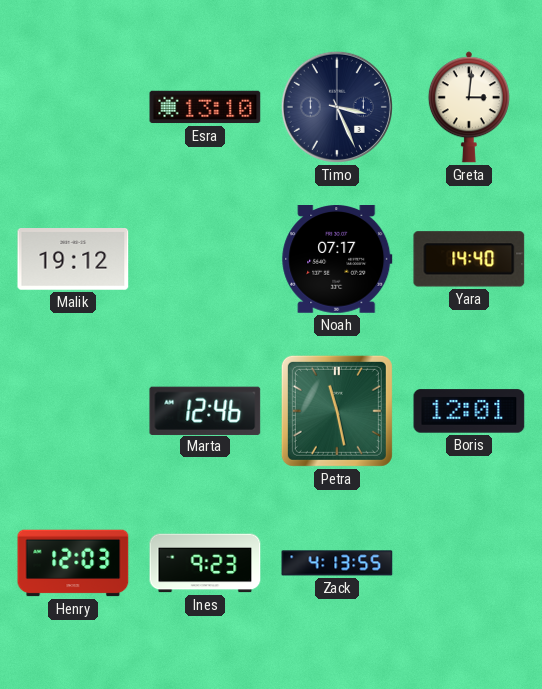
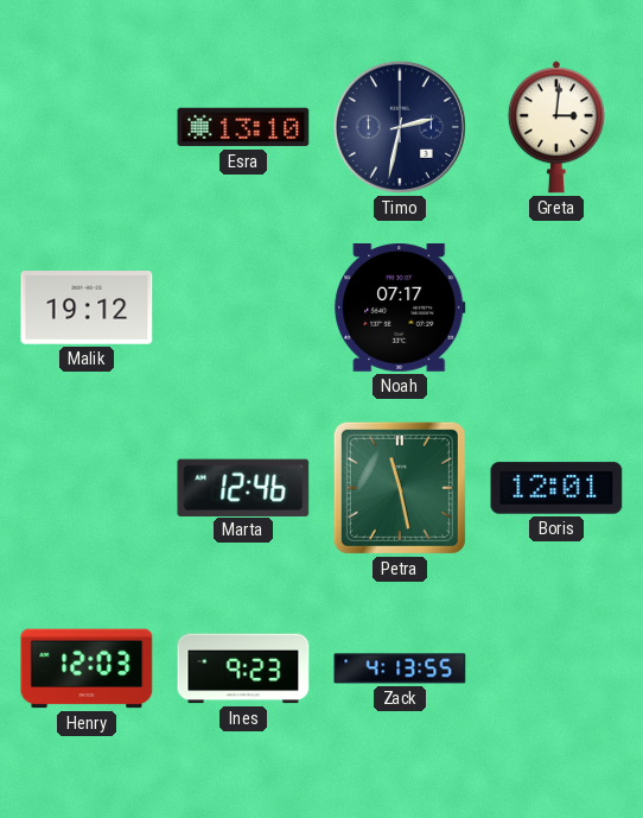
Timo: 3:26 -> 2:32 (400, 127)
Yara: 14:40 -> none (469, 259)
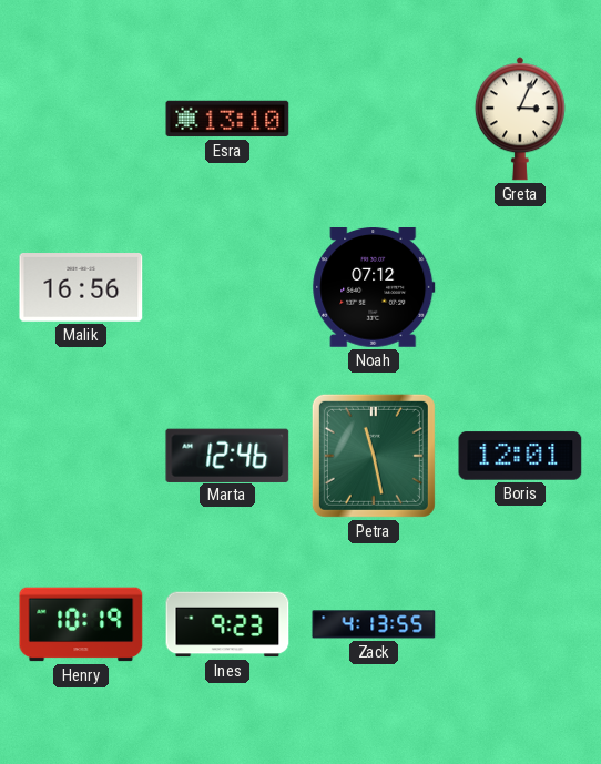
Timo: 2:32 -> none (400, 127)
Greta: 3:01 -> 3:04 (520, 119)
Malik: 19:12 -> 16:56 (81, 288)
Noah: 07:17 -> 07:12 (374, 288)
Henry: 12:03 -> 10:19 (81, 624)
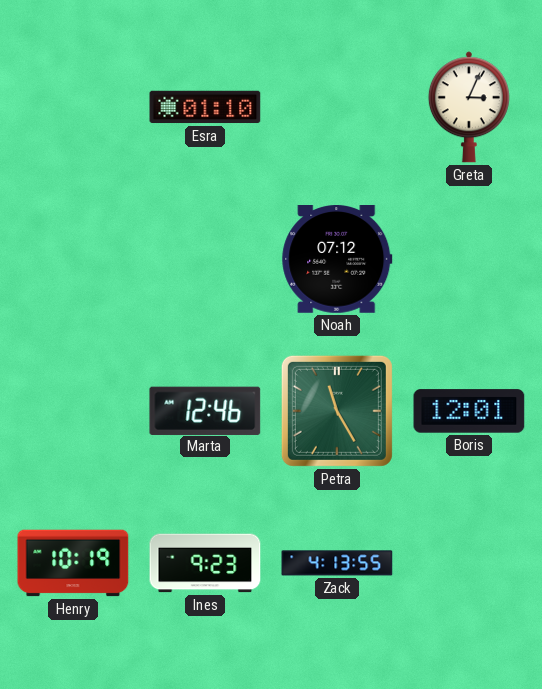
Esra: 13:10 -> 01:10 (205, 107)
Malik: 16:56 -> none (81, 288)
Petra: 11:28 -> 11:25 (337, 411)
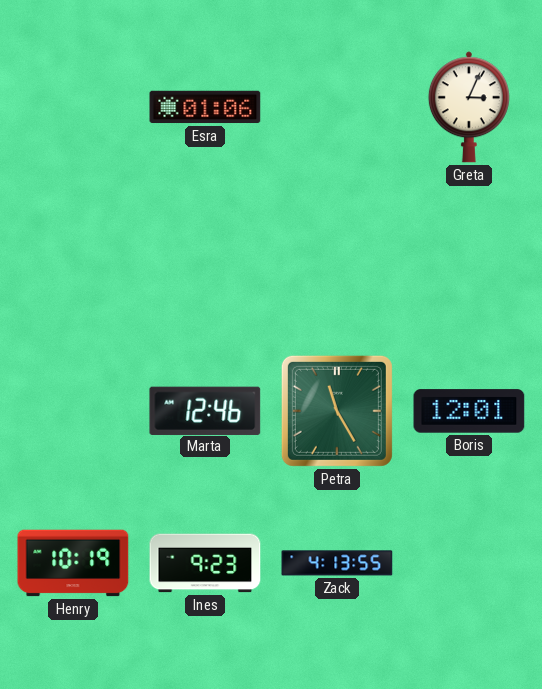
Esra: 01:10 -> 01:06 (205, 107)
Noah: 07:12 -> none (337, 260)
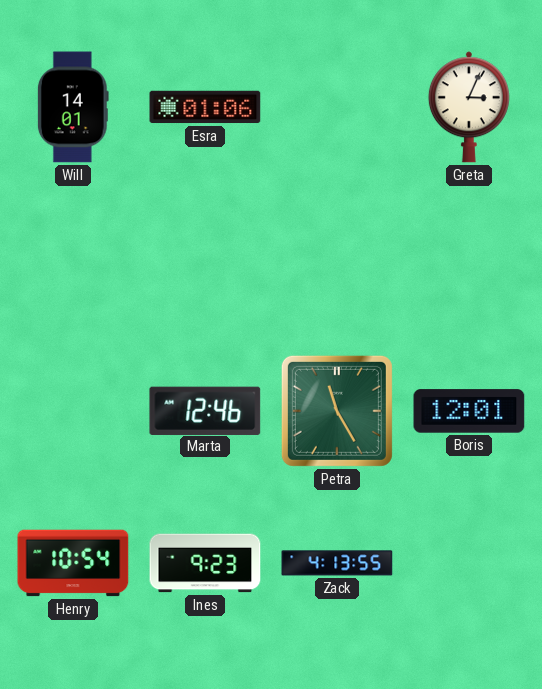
Will: none -> 14:01 (73, 107)
Henry: 10:19 -> 10:54 (73, 563)
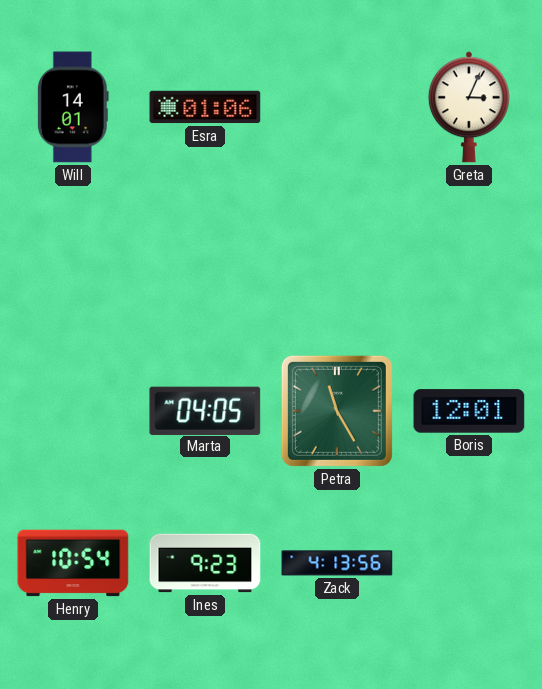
Marta: 12:46 -> 04:05 (205, 410)
Zack: 4:13:55 -> 4:13:56 (337, 563)
